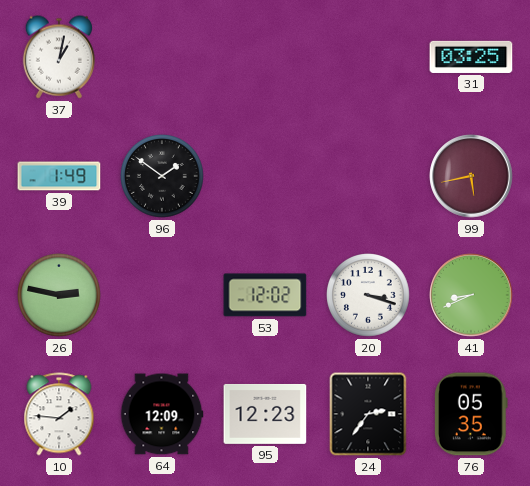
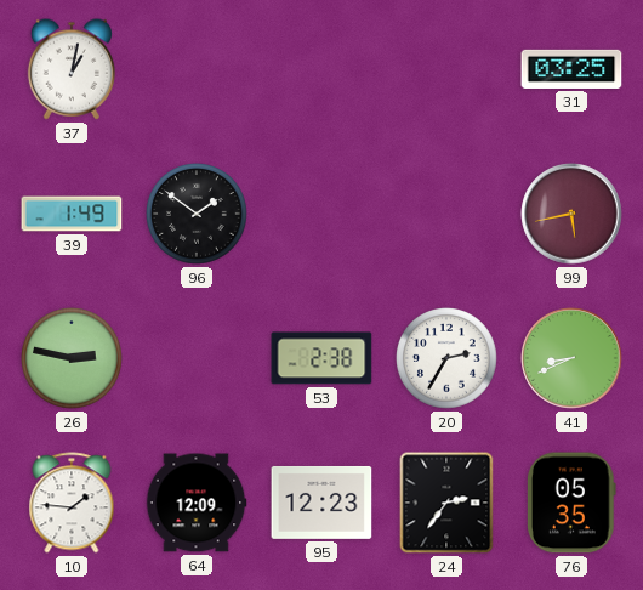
53: 12:02 -> 2:38 (321, 358)
20: 3:18 -> 2:35 (448, 359)
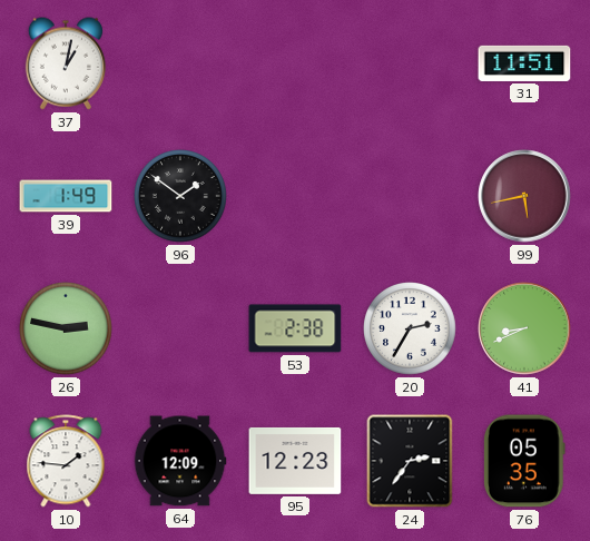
31: 03:25 -> 11:51 (524, 63)
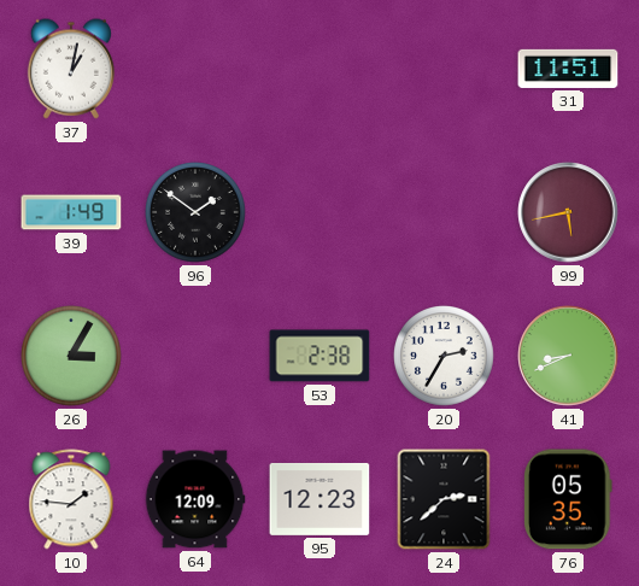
26: 2:47 -> 3:05 (72, 357)
24: 2:36 -> 2:38 (444, 499)
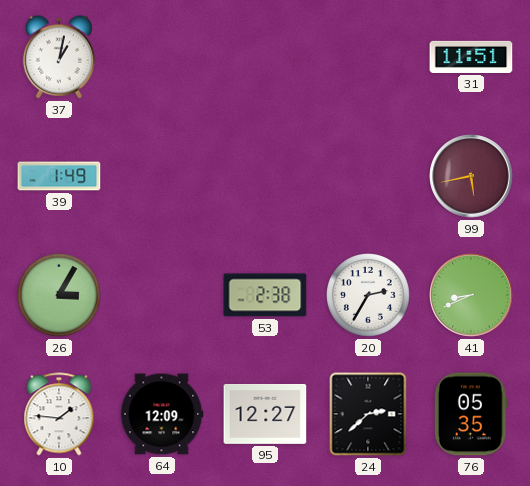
96: 1:51 -> none (197, 213)
95: 12:23 -> 12:27 (265, 414)
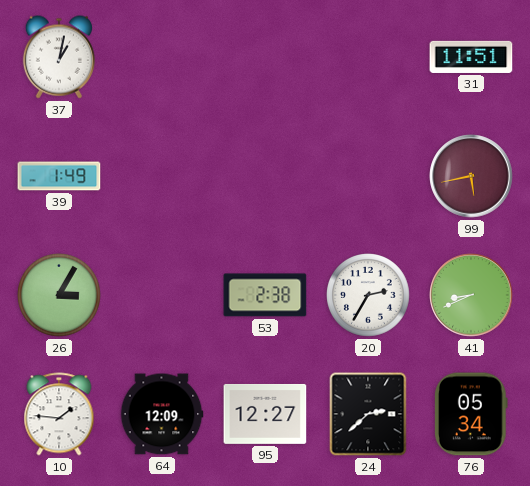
76: 05:35 -> 05:34 (471, 414)
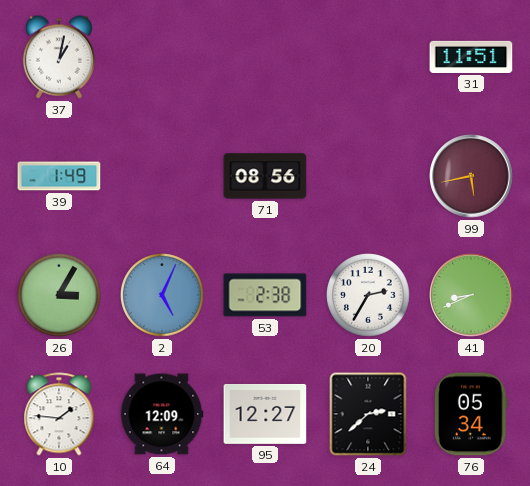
71: none -> 08:56 (265, 176)
2: none -> 5:04 (163, 296)
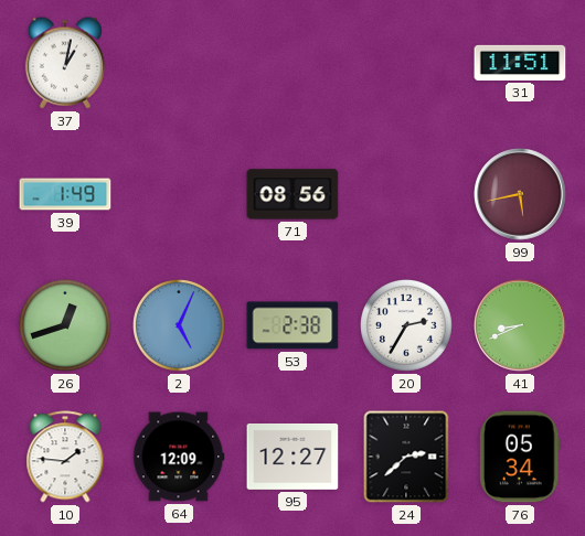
26: 3:05 -> 12:42 (66, 326)
